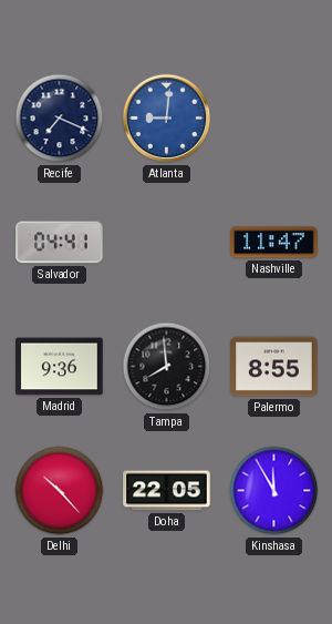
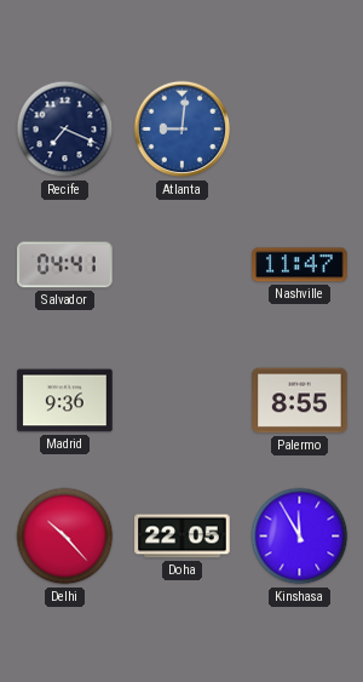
Tampa: 7:59 -> none (167, 367)
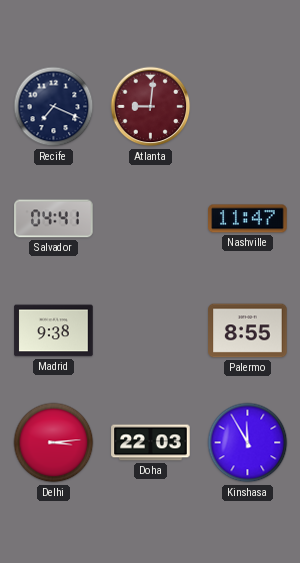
Atlanta dial: blue -> burgundy (151, 107)
Madrid: 9:36 -> 9:38 (54, 331)
Delhi: 10:23 -> 3:14 (54, 443)
Doha: 22:05 -> 22:03 (151, 443)
